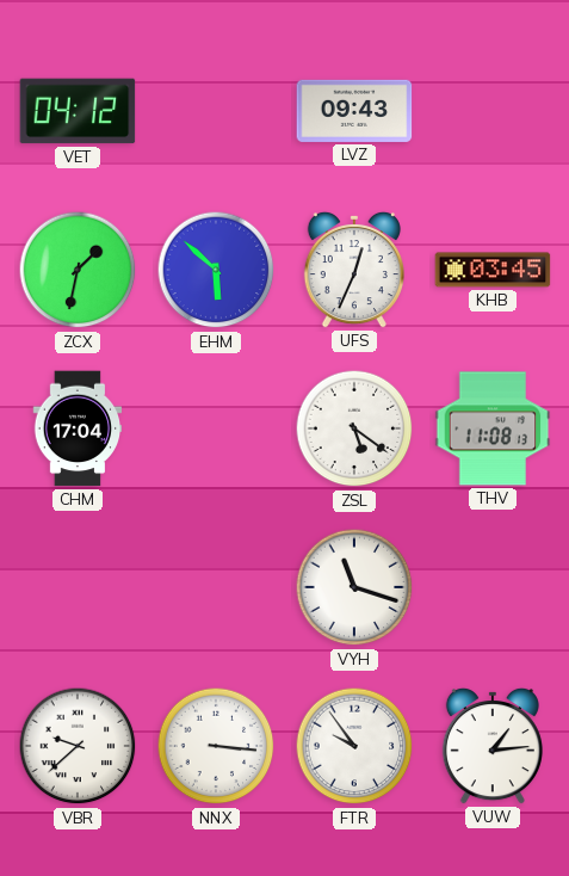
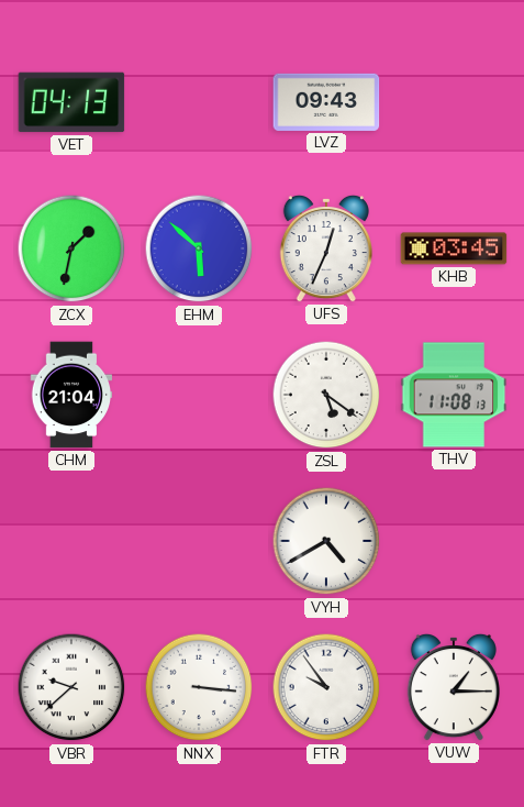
VET: 04:12 -> 04:13 (71, 102)
CHM: 17:04 -> 21:04 (71, 395)
VYH: 11:18 -> 4:40 (326, 541)
VUW: 1:14 -> 1:15 (454, 687)
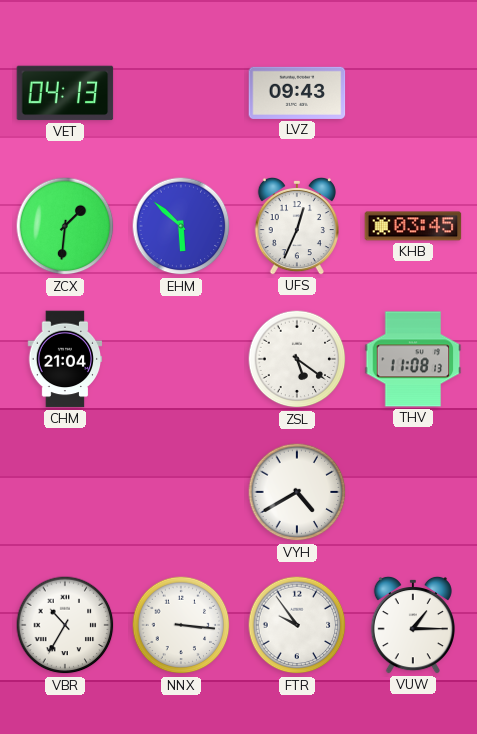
ZCX: 1:32 -> 1:31 (65, 226)
VBR: 9:38 -> 10:35 (65, 625)
